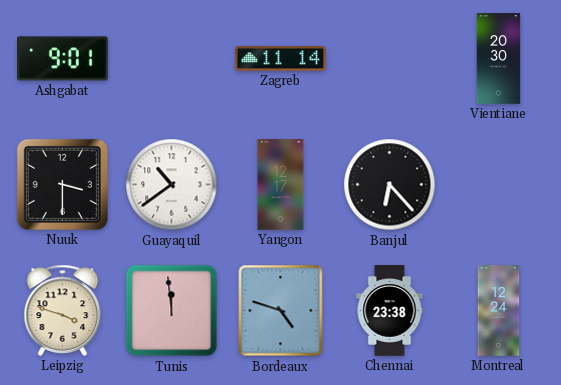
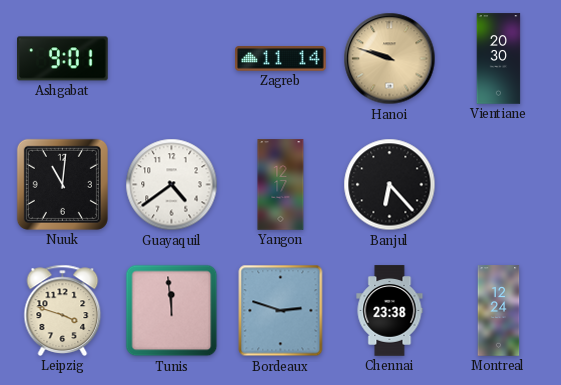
Hanoi: none -> 9:48 (390, 59)
Nuuk: 3:30 -> 11:01 (62, 184)
Guayaquil: 10:39 -> 4:39 (172, 185)
Bordeaux: 4:48 -> 2:48 (281, 311)
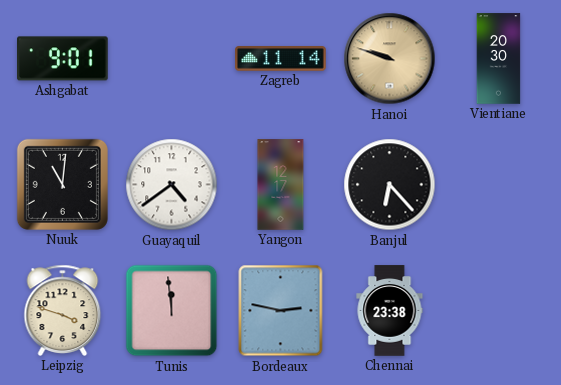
Bordeaux: 2:48 -> 2:47 (281, 311)
Montreal: 12:24 -> none (499, 311)
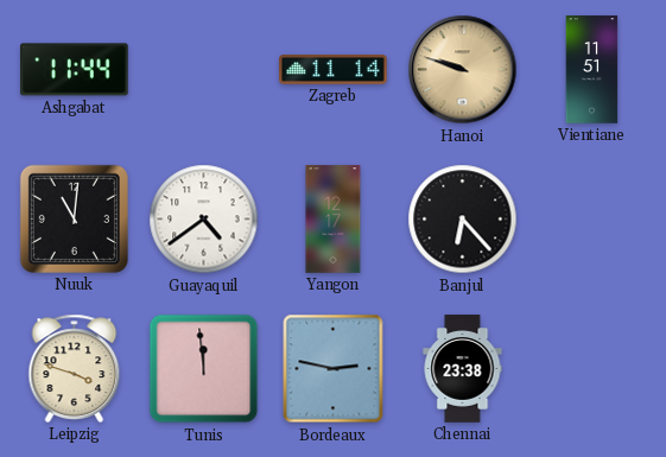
Ashgabat: 9:01 -> 11:44 (75, 70)
Vientiane: 20:30 -> 11:51 (592, 70)
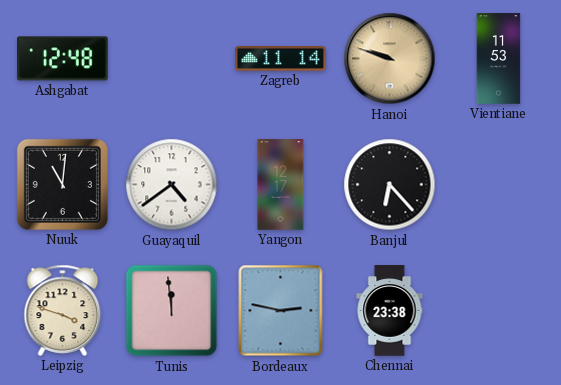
Ashgabat: 11:44 -> 12:48 (63, 59)
Vientiane: 11:51 -> 11:53 (499, 59)
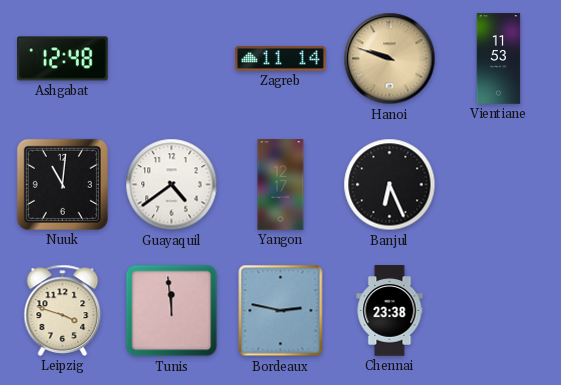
Banjul: 6:23 -> 6:26 (390, 185)
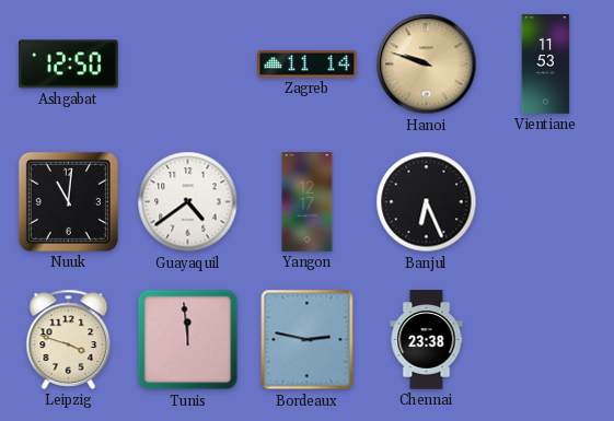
Ashgabat: 12:48 -> 12:50 (69, 65)
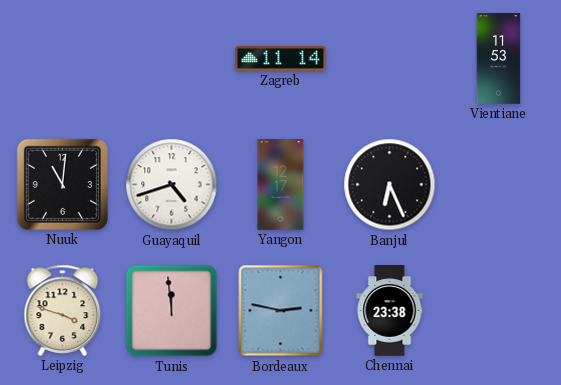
Ashgabat: 12:50 -> none (69, 65)
Hanoi: 9:48 -> none (427, 65)
Guayaquil: 4:39 -> 4:42 (172, 185)
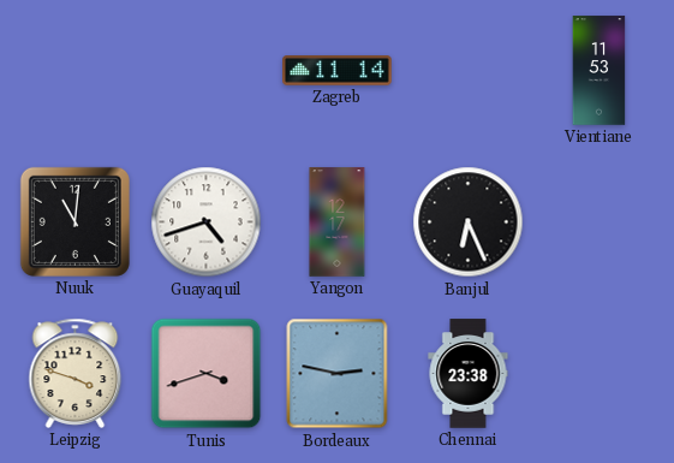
Tunis: 11:59 -> 3:42 (207, 374)
